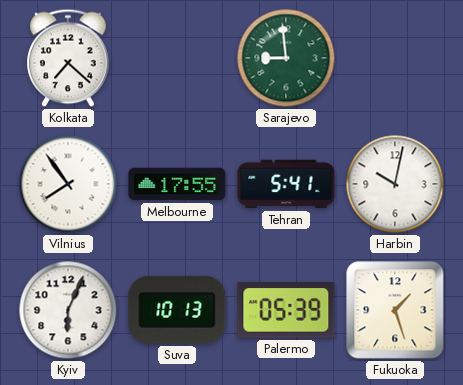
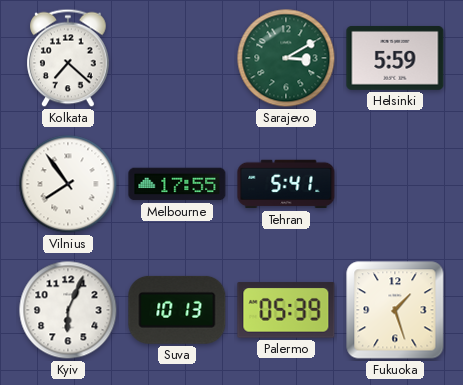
Sarajevo: 8:59 -> 3:10 (286, 58)
Helsinki: none -> 5:59 (395, 58)
Harbin: 10:02 -> none (395, 184)
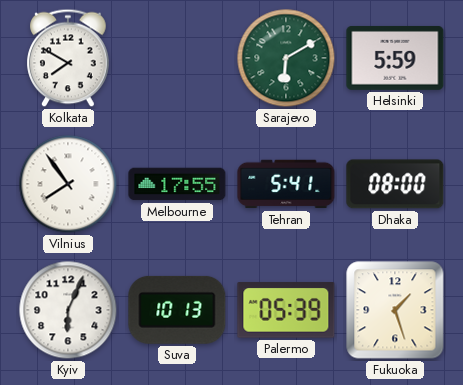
Kolkata: 7:22 -> 7:50 (68, 58)
Sarajevo: 3:10 -> 6:10 (286, 58)
Dhaka: none -> 08:00 (395, 184)
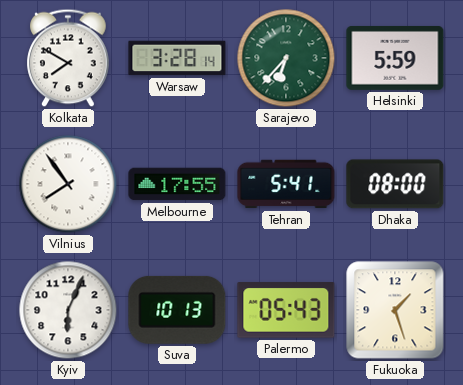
Warsaw: none -> 3:28 (177, 58)
Sarajevo: 6:10 -> 6:37 (286, 58)
Palermo: 05:39 -> 05:43 (286, 310)
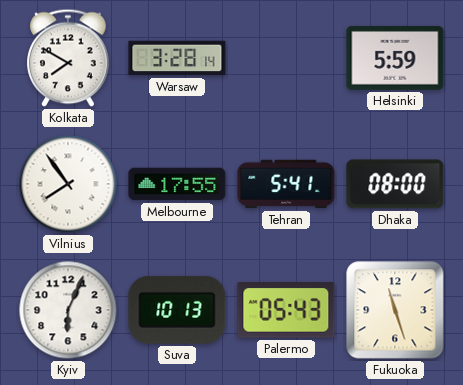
Sarajevo: 6:37 -> none (286, 58)
Fukuoka: 1:27 -> 11:27 (395, 310)
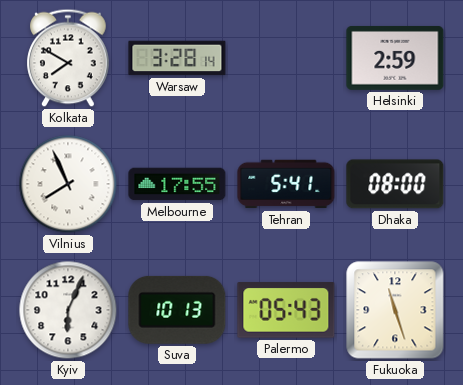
Helsinki: 5:59 -> 2:59 (395, 58)
Vilnius: 7:54 -> 7:56 (68, 184)
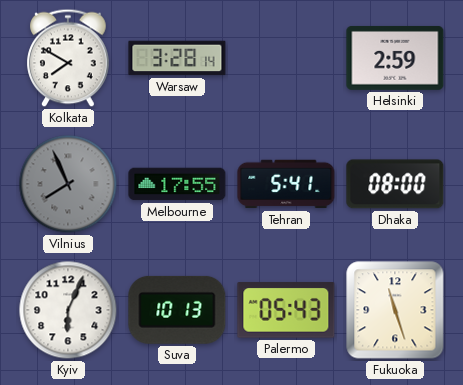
Vilnius dial: white -> grey (68, 184)
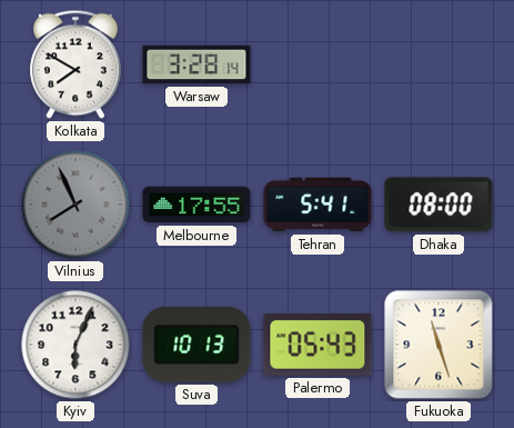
Helsinki: 2:59 -> none (395, 58)
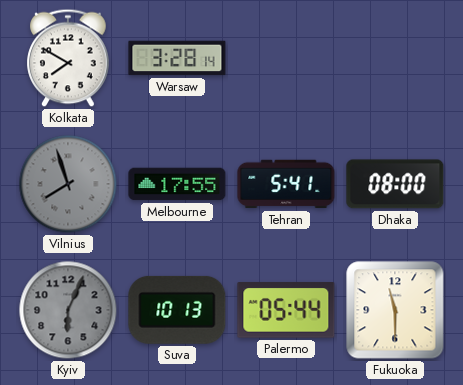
Vilnius: 7:56 -> 7:57 (68, 184)
Kyiv dial: white -> grey (68, 310)
Palermo: 05:43 -> 05:44 (286, 310)
Fukuoka: 11:27 -> 11:30 (395, 310)
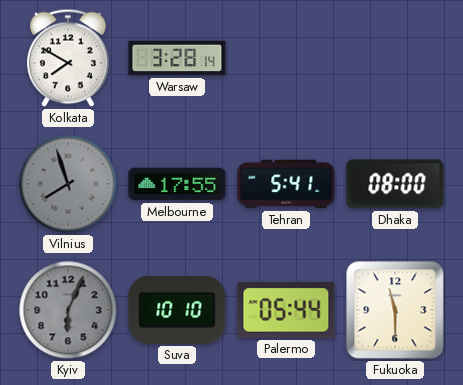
Suva: 10:13 -> 10:10 (177, 310)
